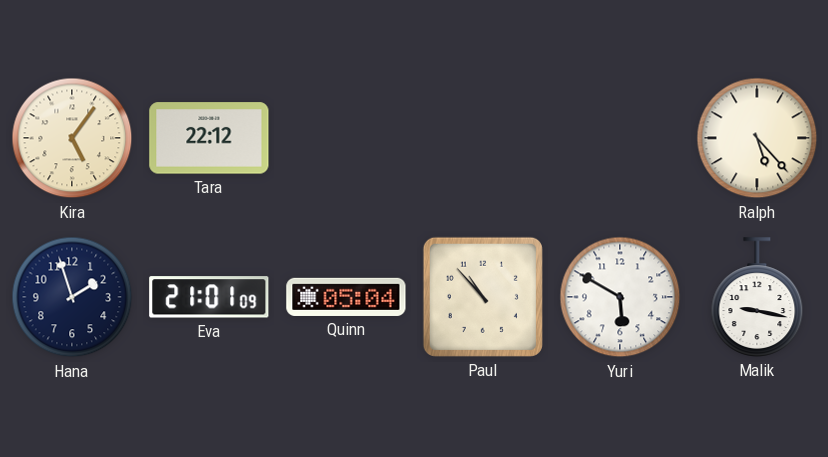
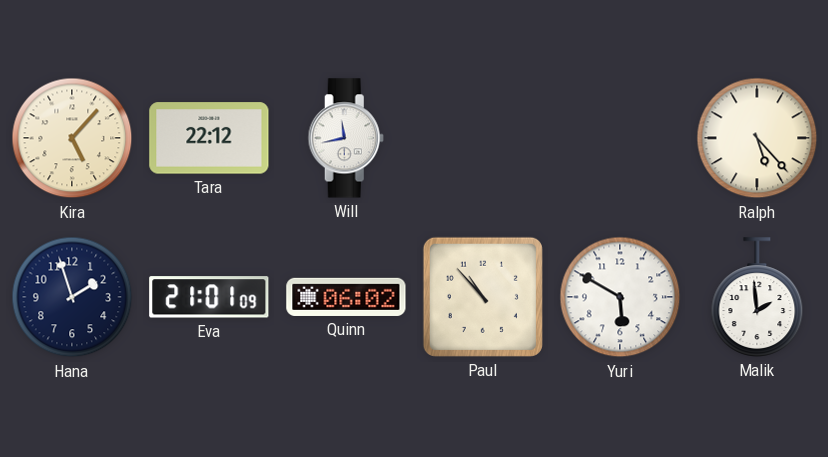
Kira: 5:06 -> 5:07 (72, 138)
Will: none -> 11:43 (346, 138)
Quinn: 05:04 -> 06:02 (346, 297)
Malik: 9:17 -> 1:59 (757, 297)
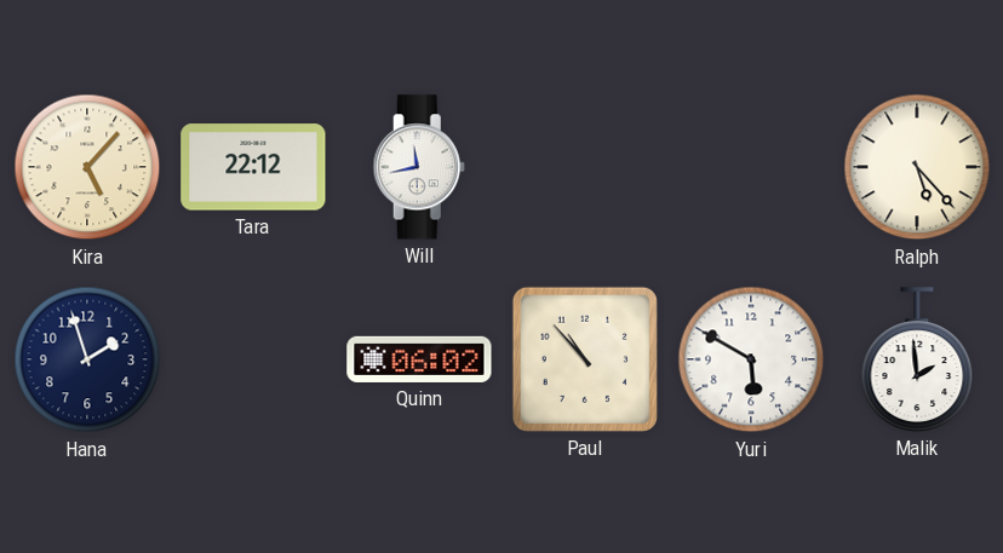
Eva: 21:01 -> none (209, 297)
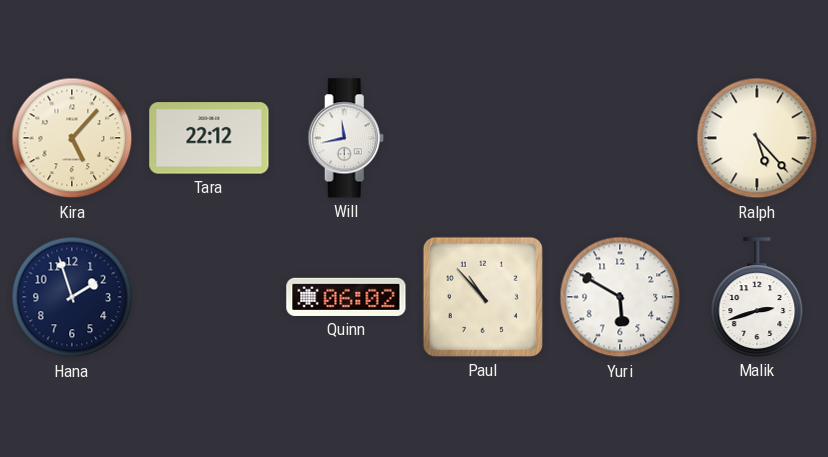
Malik: 1:59 -> 2:42 (757, 297)
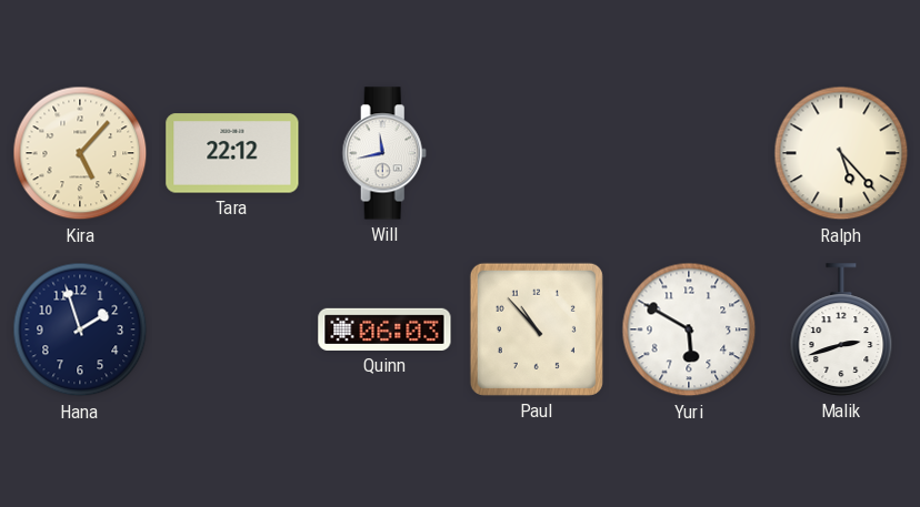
Quinn: 06:02 -> 06:03 (384, 329)
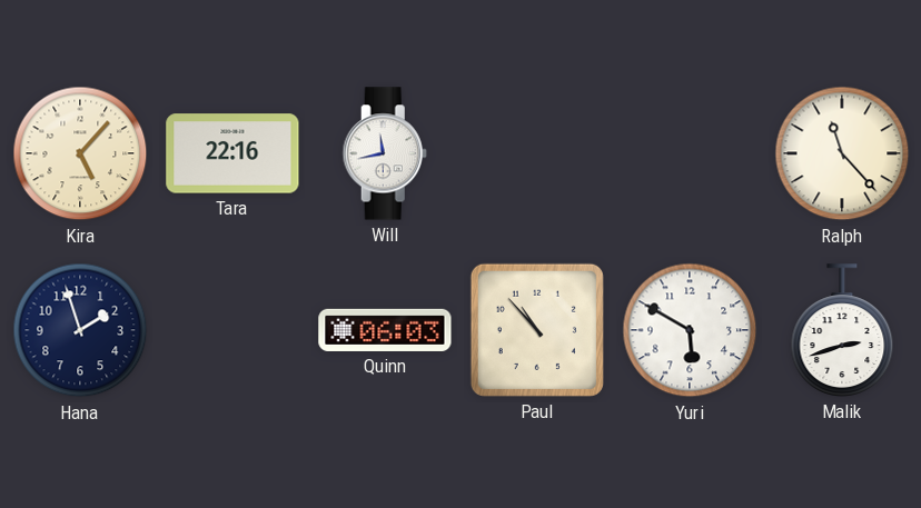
Tara: 22:12 -> 22:16 (232, 153)
Ralph: 5:23 -> 11:23 (842, 153)
